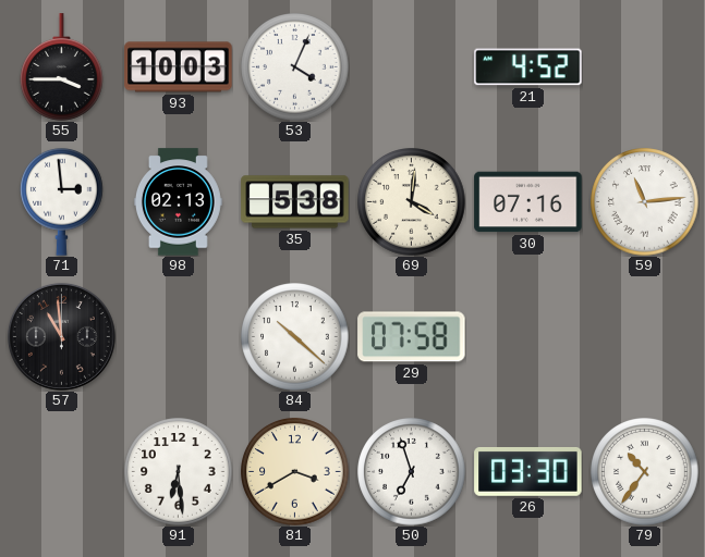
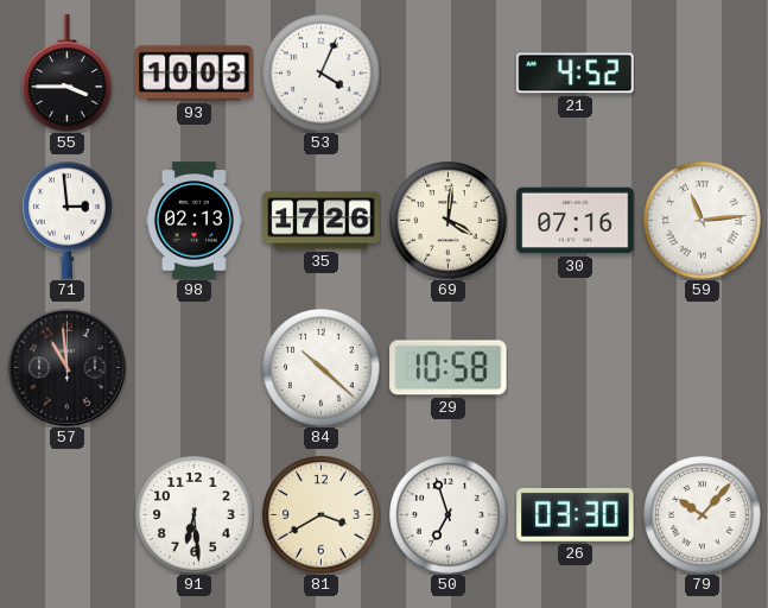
35: 5:38 -> 17:26 (322, 221)
29: 07:58 -> 10:58 (449, 368)
79: 10:36 -> 10:07 (703, 515)
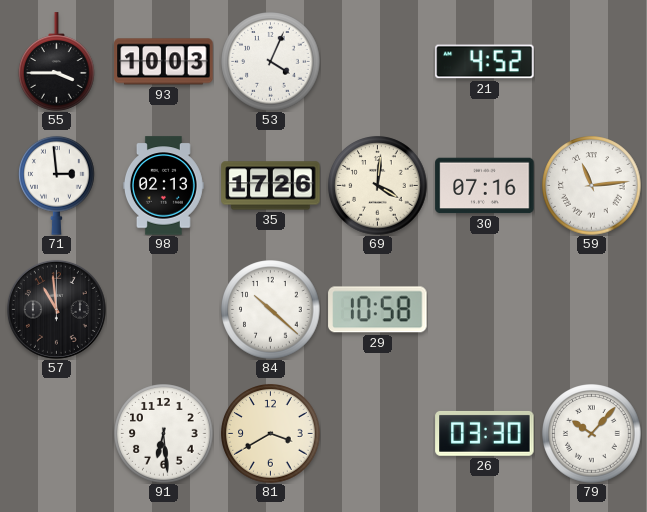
50: 6:57 -> none (449, 515)
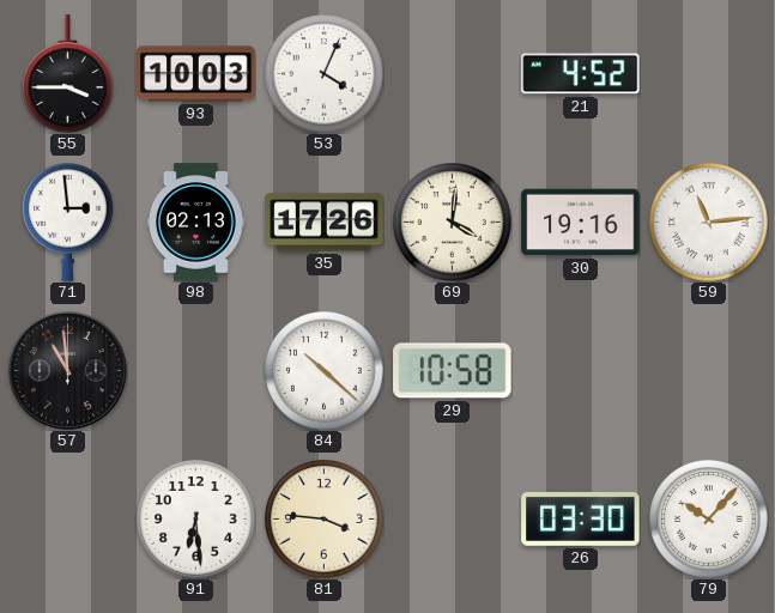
30: 07:16 -> 19:16 (581, 223)
81: 3:40 -> 3:46 (325, 520)
